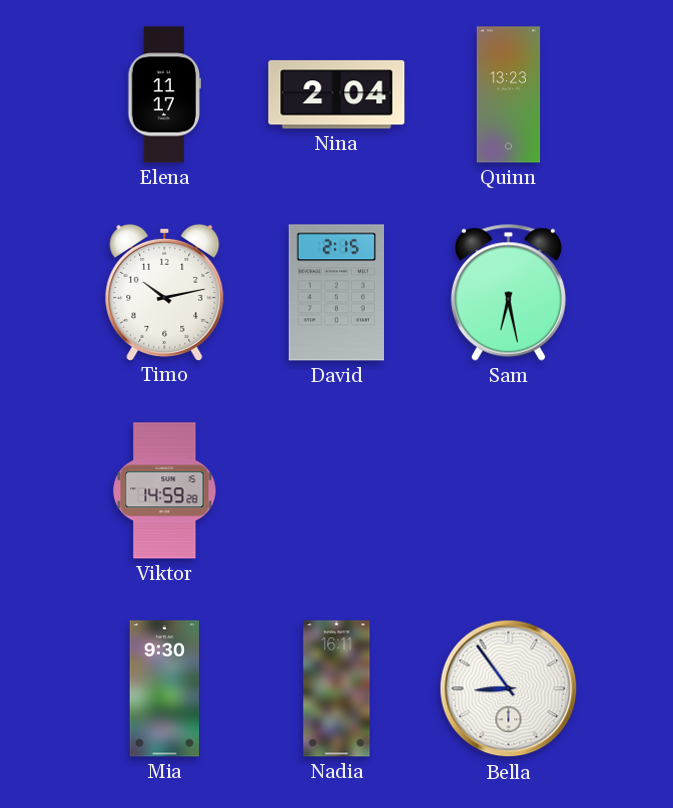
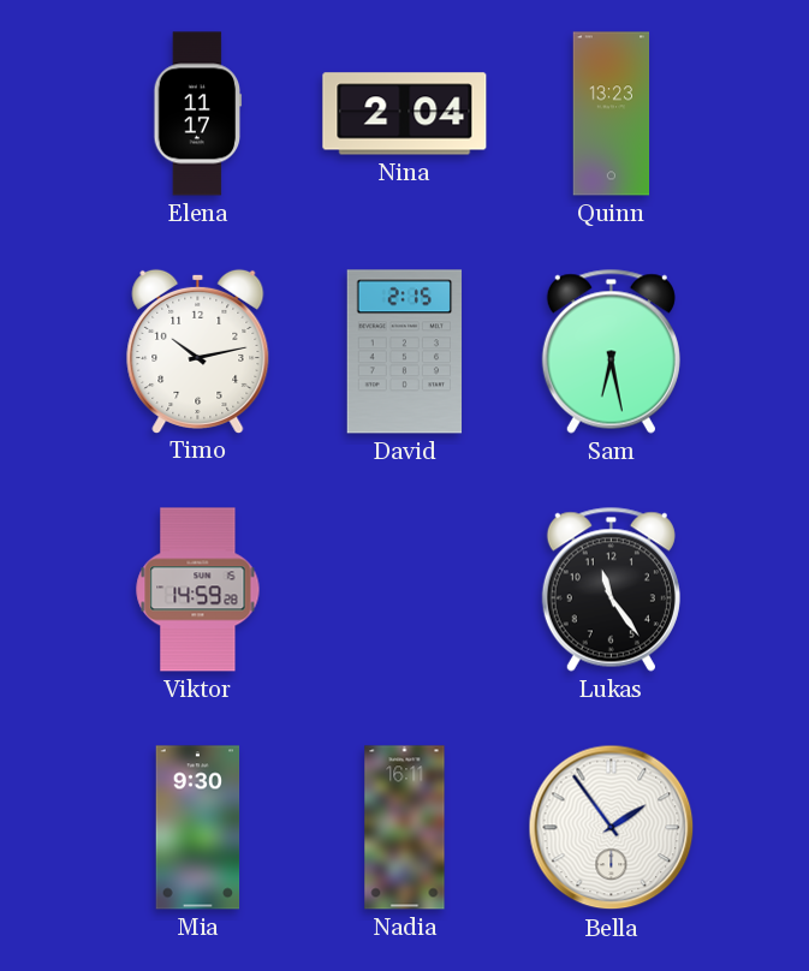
Lukas: none -> 11:24 (611, 589)
Bella: 8:54 -> 1:54 (612, 828)
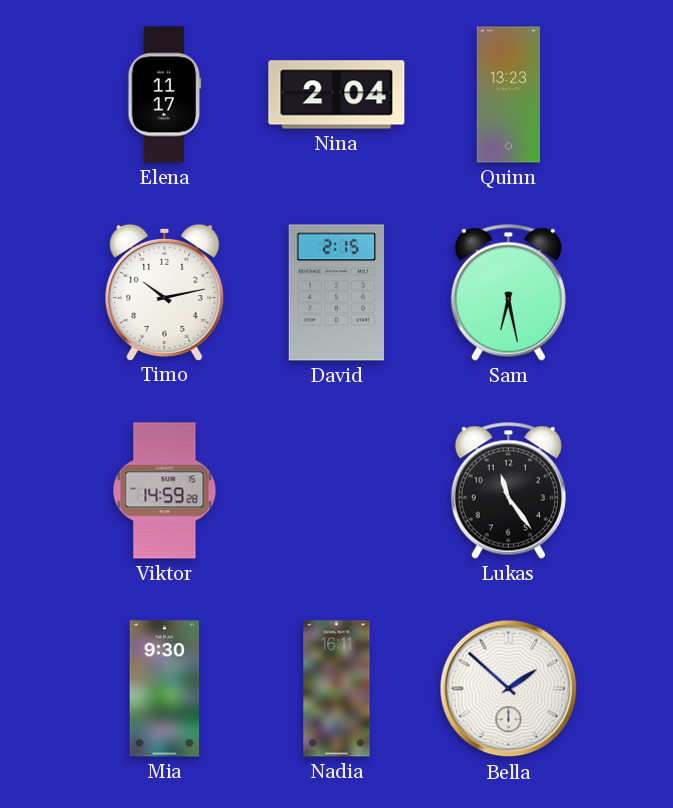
Bella: 1:54 -> 1:52 (509, 689)
